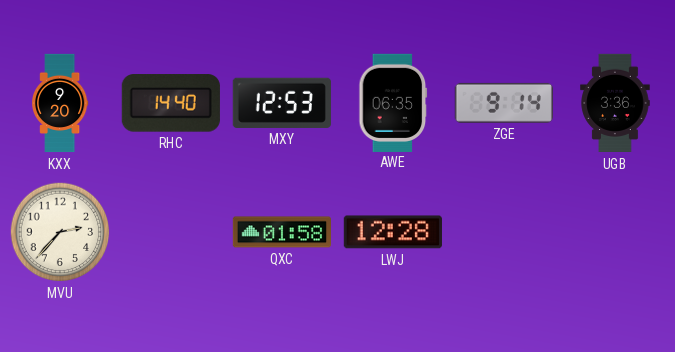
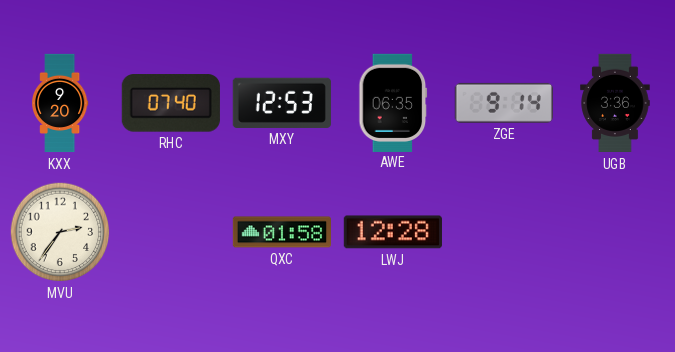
RHC: 14:40 -> 07:40 (171, 103)
MVU: 2:37 -> 2:36 (60, 232)
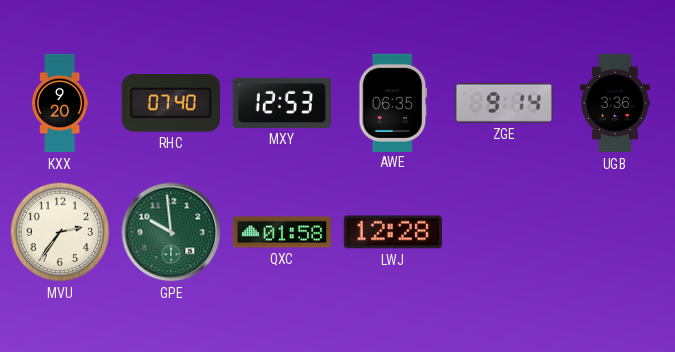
GPE: none -> 9:59 (171, 232)
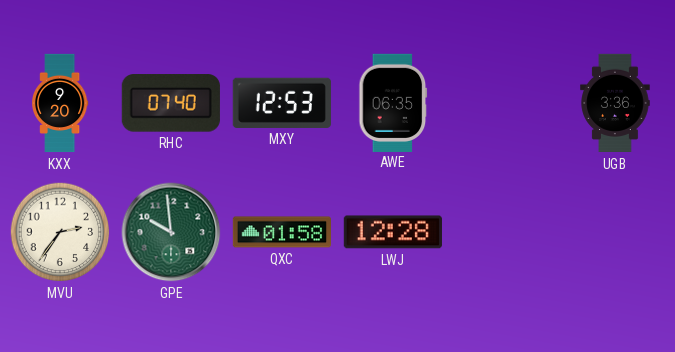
ZGE: 9:14 -> none (504, 103)
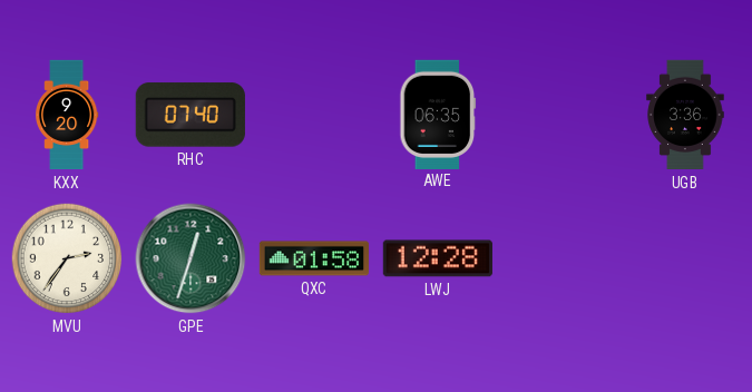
MXY: 12:53 -> none (282, 103)
GPE: 9:59 -> 12:33 (191, 258)
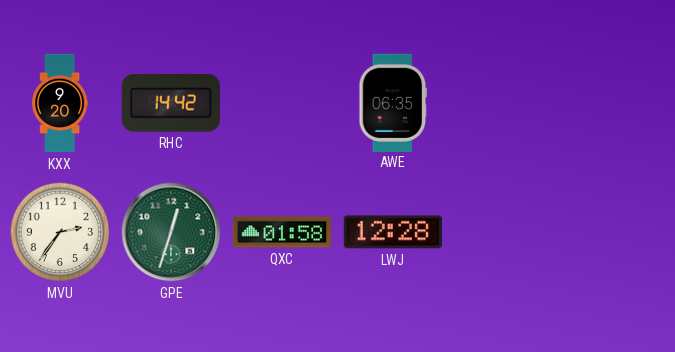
RHC: 07:40 -> 14:42 (171, 103)
UGB: 3:36 -> none (685, 115)
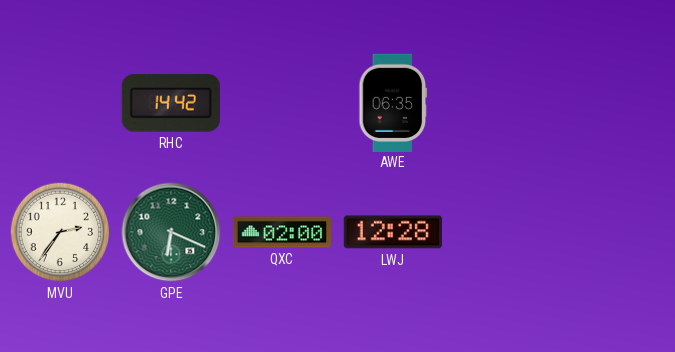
KXX: 9:20 -> none (60, 103)
GPE: 12:33 -> 6:19 (171, 232)
QXC: 01:58 -> 02:00 (281, 232)
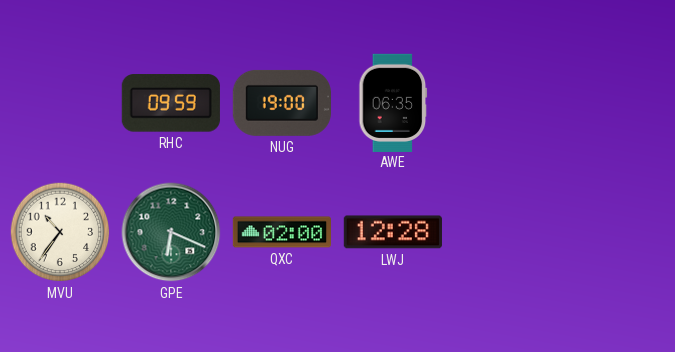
RHC: 14:42 -> 09:59 (171, 103)
NUG: none -> 19:00 (282, 103)
MVU: 2:36 -> 10:36 (60, 232)
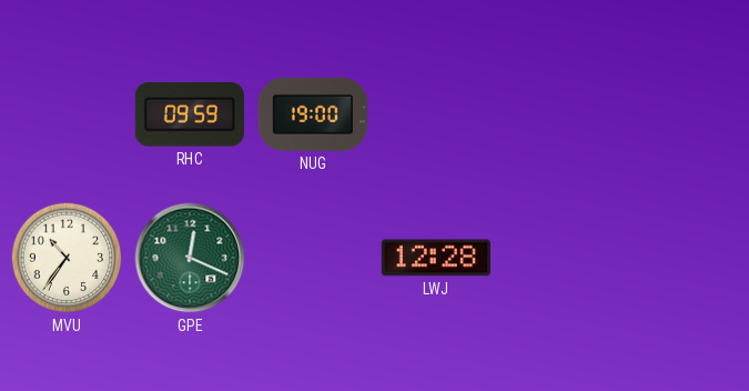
AWE: 06:35 -> none (393, 102)
GPE: 6:19 -> 12:19 (190, 258)
QXC: 02:00 -> none (281, 232)
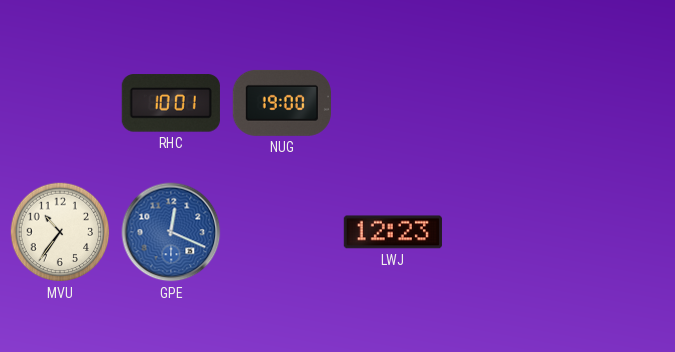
RHC: 09:59 -> 10:01 (171, 103)
GPE dial: green -> blue (171, 232)
LWJ: 12:28 -> 12:23 (393, 232)
